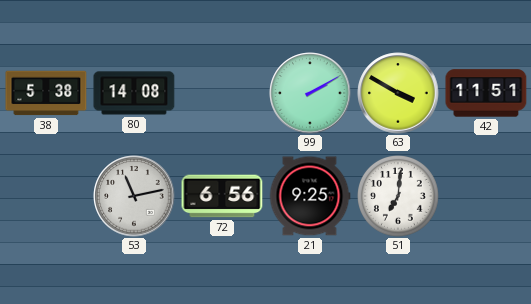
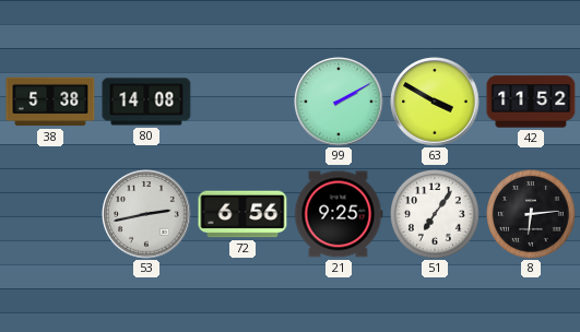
42: 11:51 -> 11:52 (531, 102)
53: 11:13 -> 2:43 (146, 214)
51: 7:01 -> 7:06 (436, 215)
8: none -> 6:14 (532, 215)
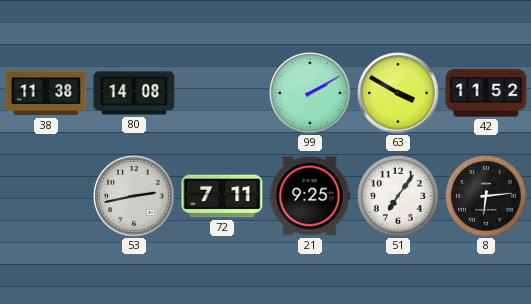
38: 5:38 -> 11:38 (46, 93)
72: 6:56 -> 7:11 (222, 196)
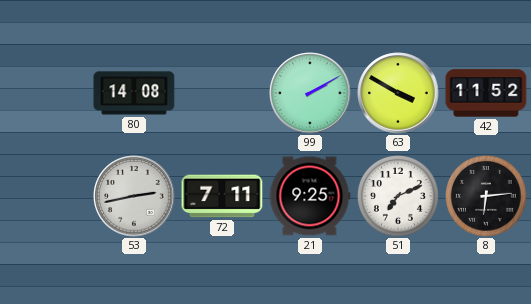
38: 11:38 -> none (46, 93)
51: 7:06 -> 7:11 (399, 197)
